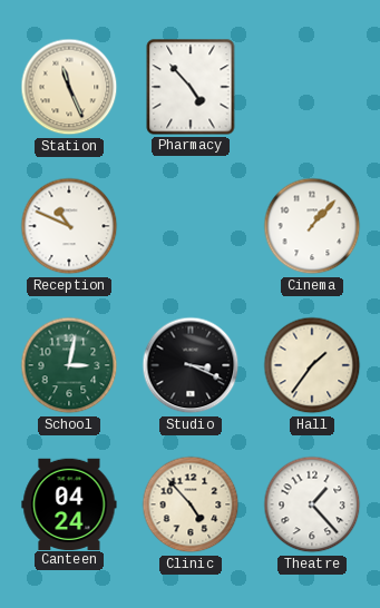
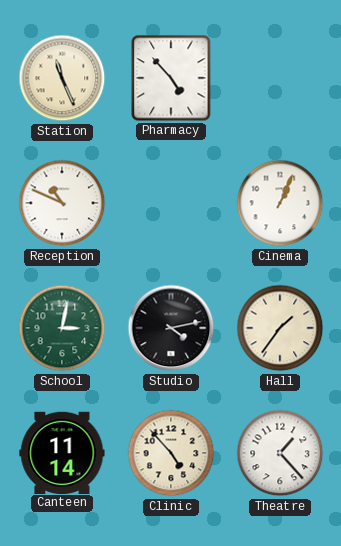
Cinema: 1:07 -> 1:04 (280, 203)
Studio: 3:19 -> 4:13 (171, 328)
Canteen: 04:24 -> 11:14 (62, 452)
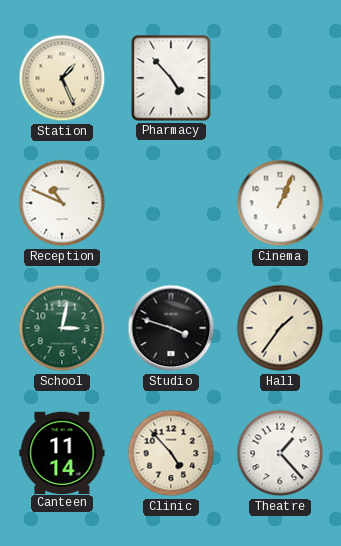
Station: 11:26 -> 1:26 (62, 78)
Studio: 4:13 -> 3:48 (171, 328)
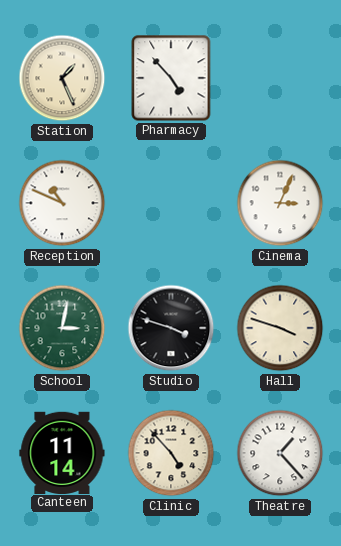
Cinema: 1:04 -> 3:04 (280, 203)
Hall: 1:36 -> 3:48 (280, 328)
